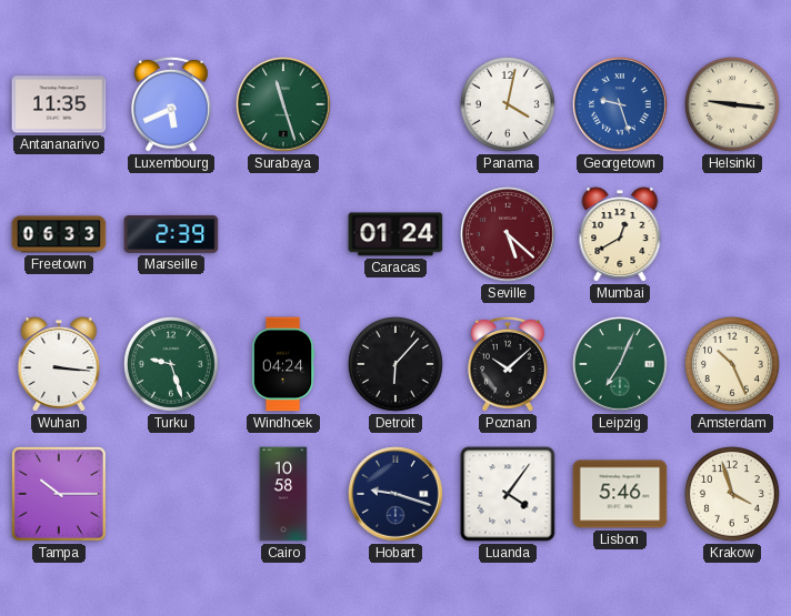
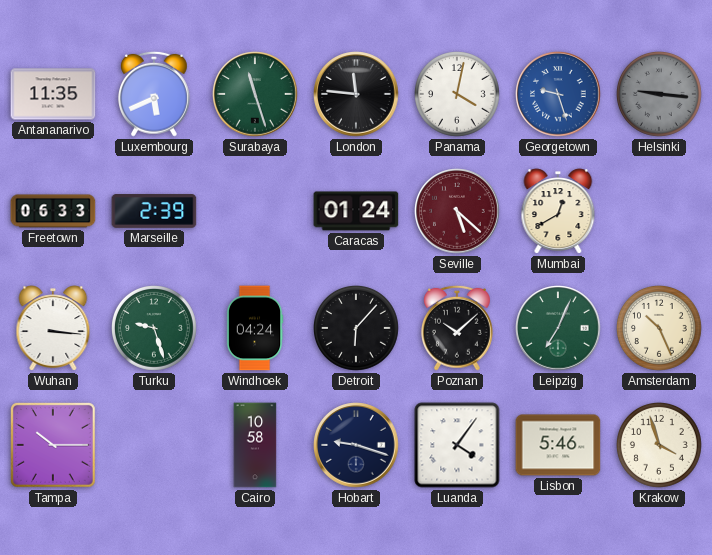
London: none -> 11:46 (356, 94)
Helsinki dial: cream -> grey (660, 95)
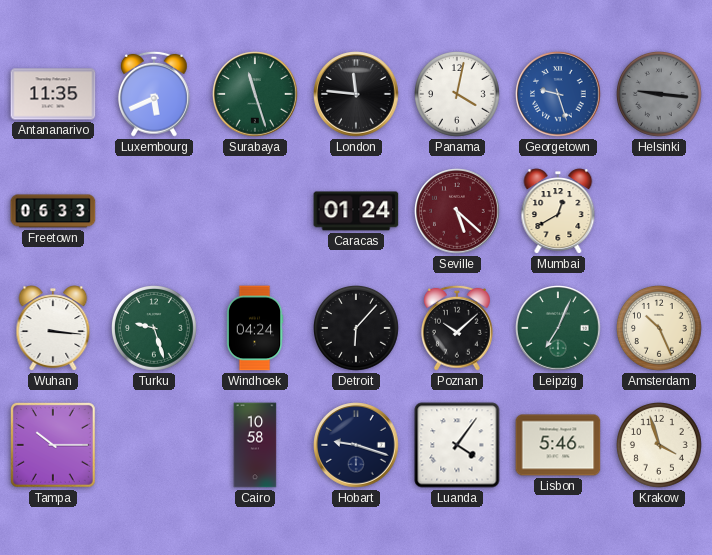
Marseille: 2:39 -> none (154, 211)
